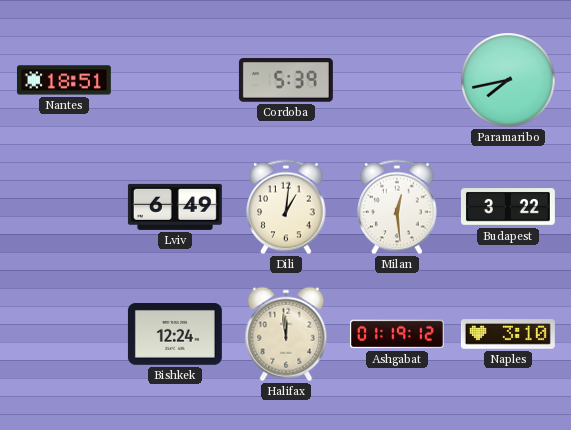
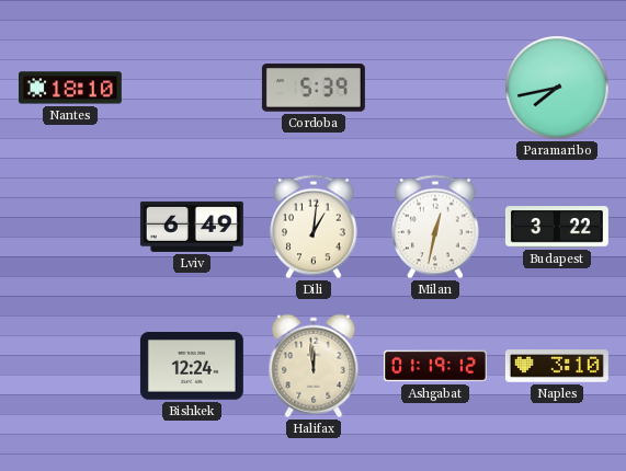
Nantes: 18:51 -> 18:10 (70, 88)
Milan: 12:29 -> 12:32 (435, 227)
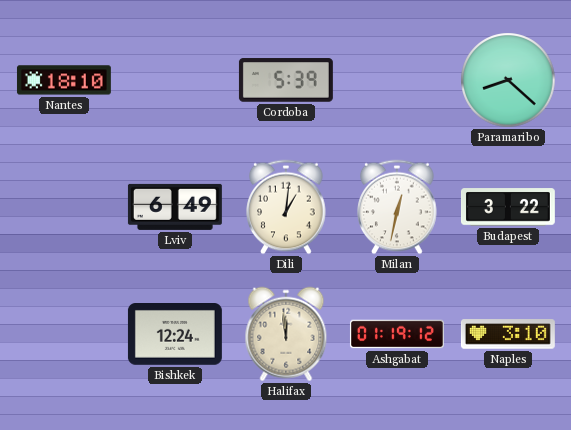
Paramaribo: 7:43 -> 8:22 (508, 80)
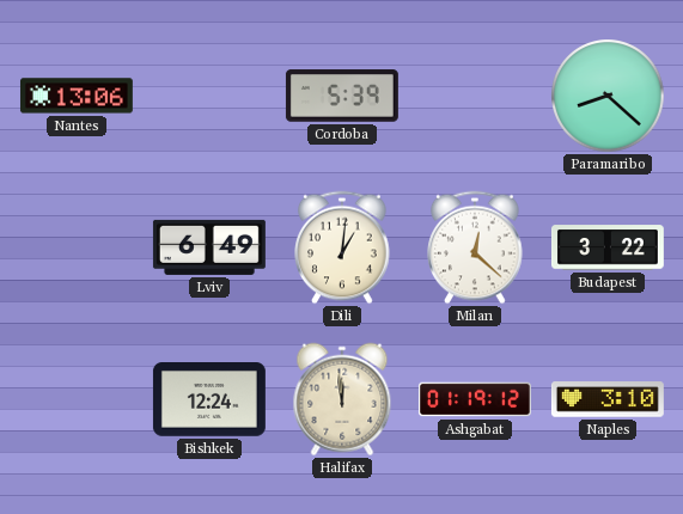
Nantes: 18:10 -> 13:06 (77, 96)
Milan: 12:32 -> 12:22 (475, 247)
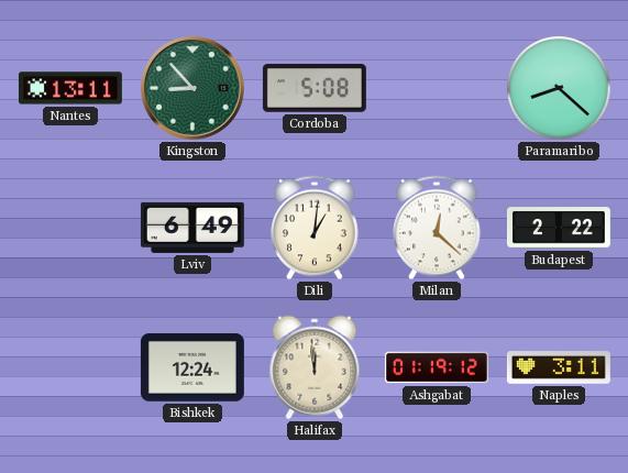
Nantes: 13:06 -> 13:11 (70, 88)
Kingston: none -> 8:53 (192, 88)
Cordoba: 5:39 -> 5:08 (315, 88)
Budapest: 3:22 -> 2:22 (559, 228)
Naples: 3:10 -> 3:11 (559, 367)
